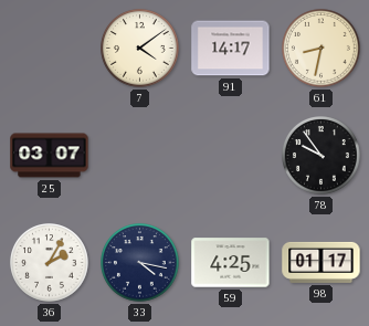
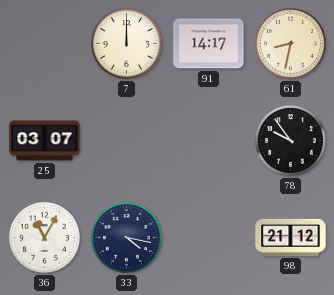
7: 4:09 -> 12:00 (127, 44)
36: 2:05 -> 11:05 (45, 238)
59: 4:25 -> none (231, 263)
98: 01:17 -> 21:12 (291, 237)
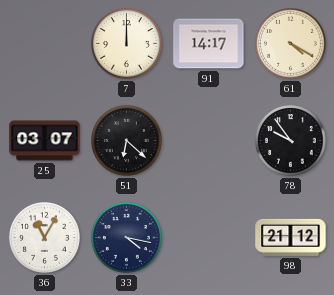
61: 8:32 -> 4:20 (291, 44)
51: none -> 6:22 (127, 141)
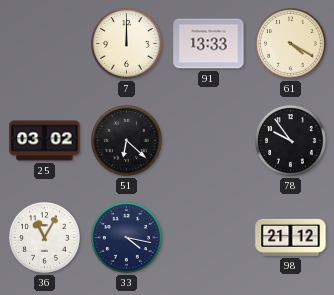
91: 14:17 -> 13:33 (209, 44)
25: 03:07 -> 03:02 (45, 141)
